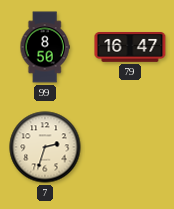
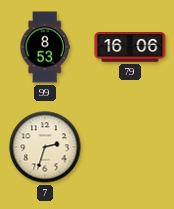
99: 8:50 -> 8:53 (45, 47)
79: 16:47 -> 16:06 (130, 48)
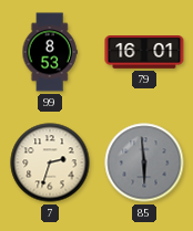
79: 16:06 -> 16:01 (144, 53)
85: none -> 5:59 (144, 162)
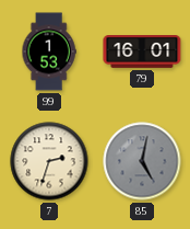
99: 8:53 -> 1:53 (49, 51)
85: 5:59 -> 5:02 (142, 161)
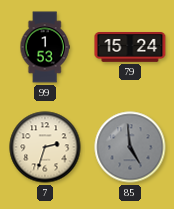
79: 16:01 -> 15:24 (130, 48)
85: 5:02 -> 4:59 (130, 147)
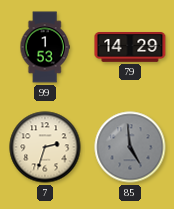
79: 15:24 -> 14:29 (130, 48)
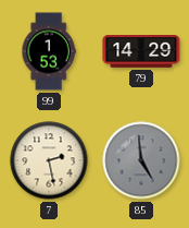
7: 2:33 -> 2:28 (49, 160)
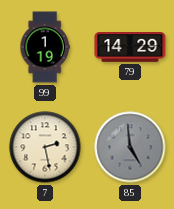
99: 1:53 -> 1:19 (45, 47)
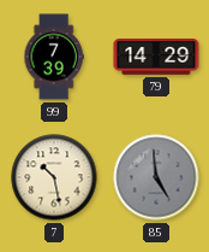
99: 1:19 -> 7:39 (54, 57)
7: 2:28 -> 10:28 (54, 177)
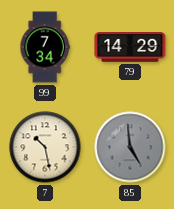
99: 7:39 -> 7:34 (45, 47)
